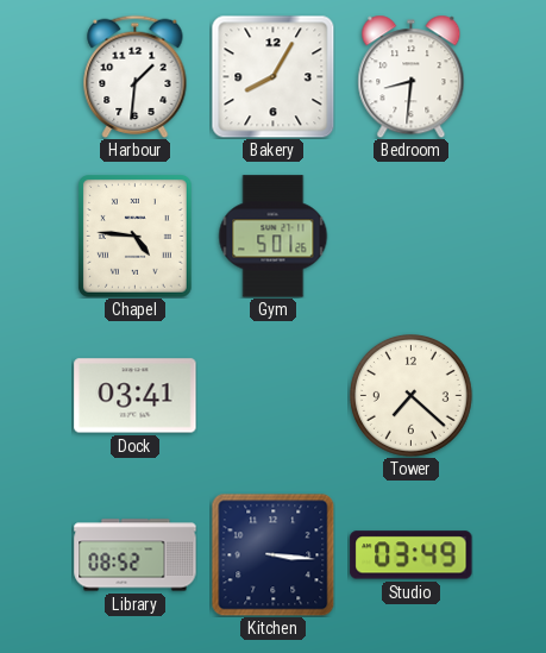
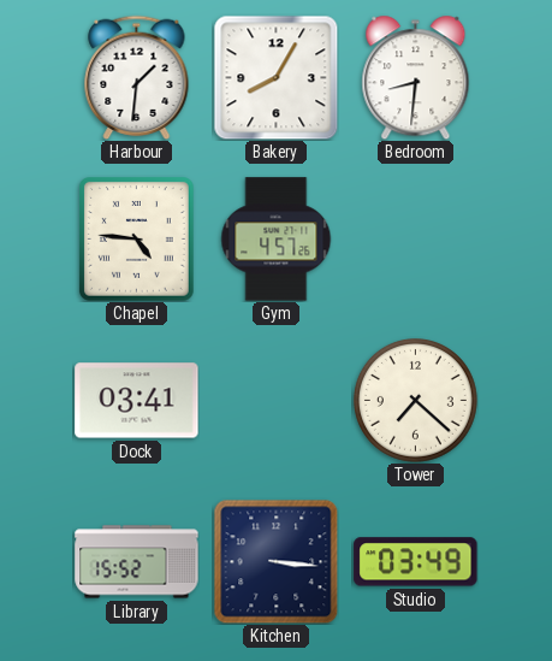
Gym: 5:01 -> 4:57 (277, 240)
Library: 08:52 -> 15:52 (137, 562)
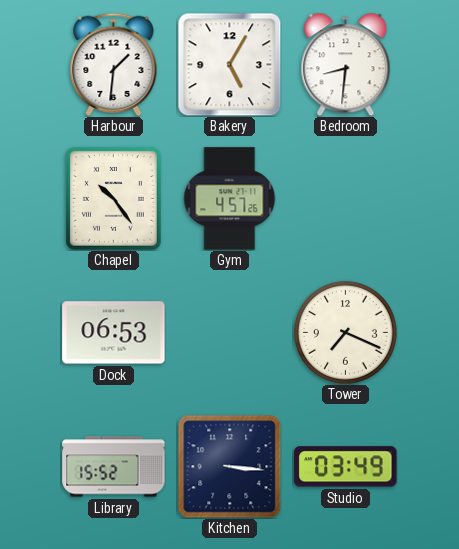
Bakery: 8:05 -> 5:05 (229, 64)
Chapel: 4:46 -> 10:24 (114, 199)
Dock: 03:41 -> 06:53 (114, 333)
Tower: 7:22 -> 7:19 (345, 332)
